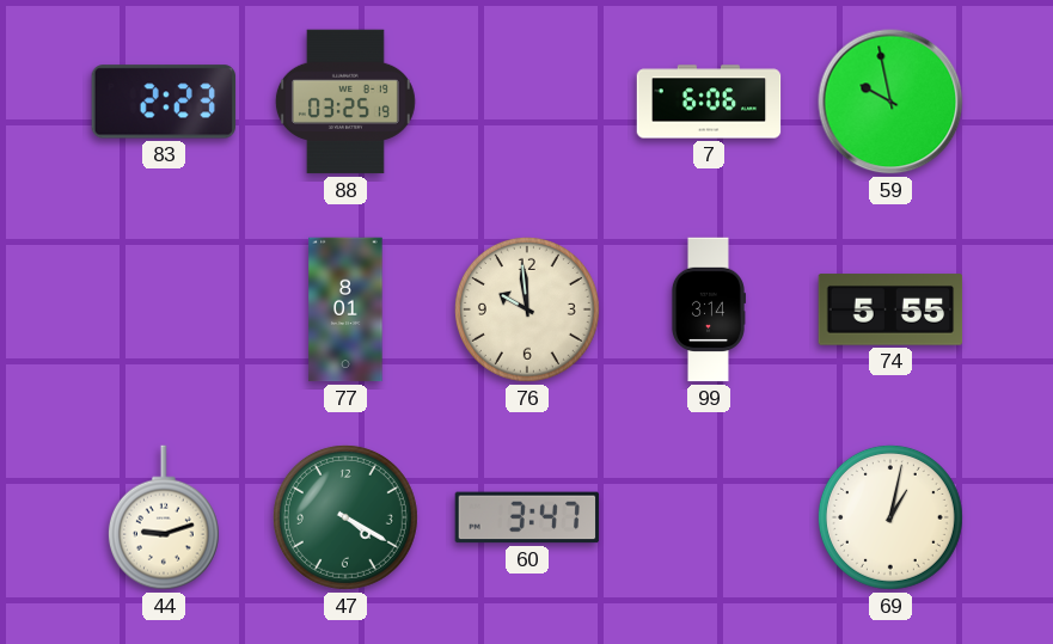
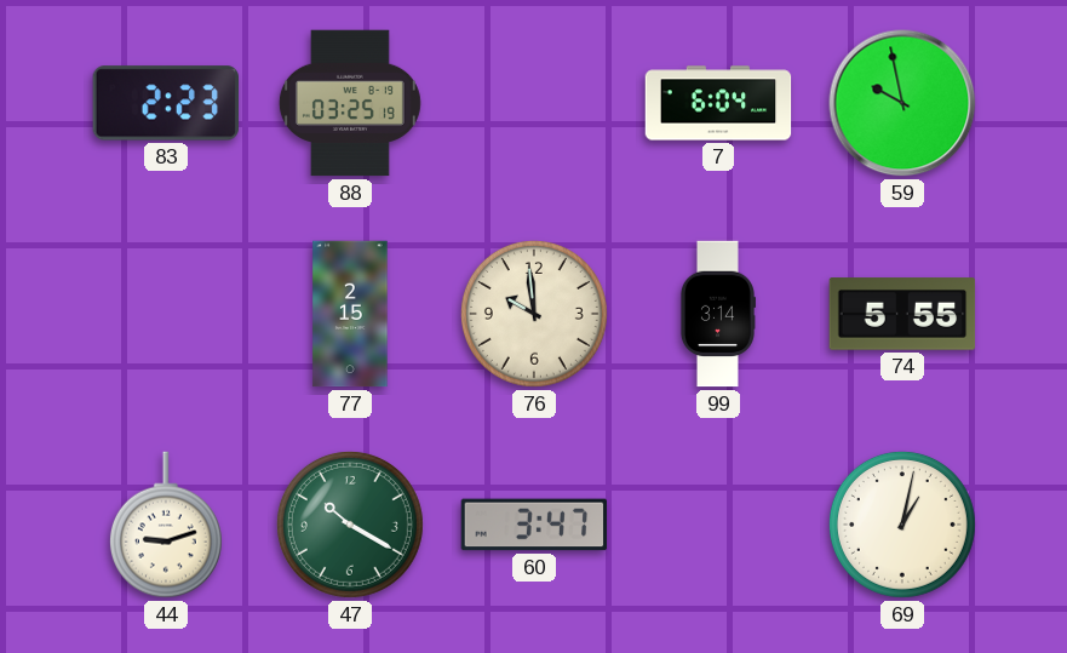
7: 6:06 -> 6:04 (718, 103)
77: 8:01 -> 2:15 (350, 314)
47: 4:20 -> 10:20 (350, 525)
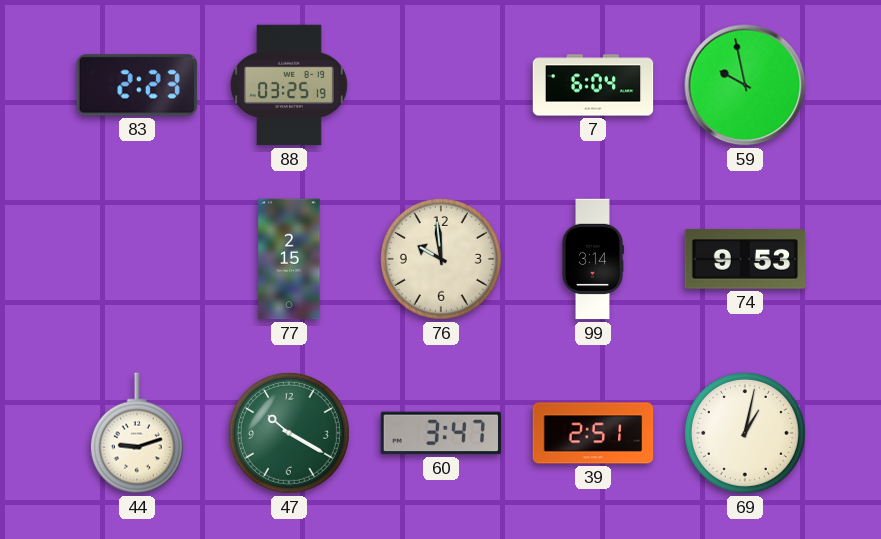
74: 5:55 -> 9:53 (745, 259)
39: none -> 2:51 (593, 433)
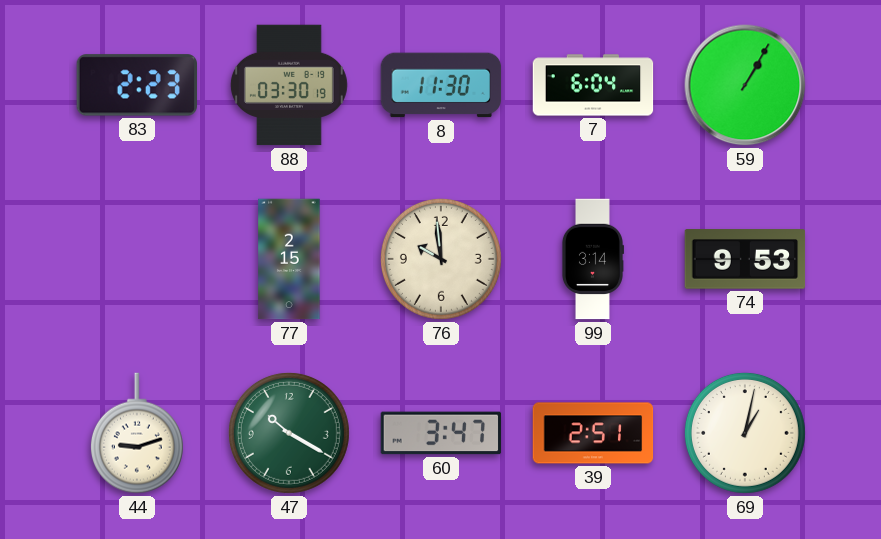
88: 03:25 -> 03:30 (289, 85)
8: none -> 11:30 (441, 85)
59: 9:58 -> 1:05 (745, 85)
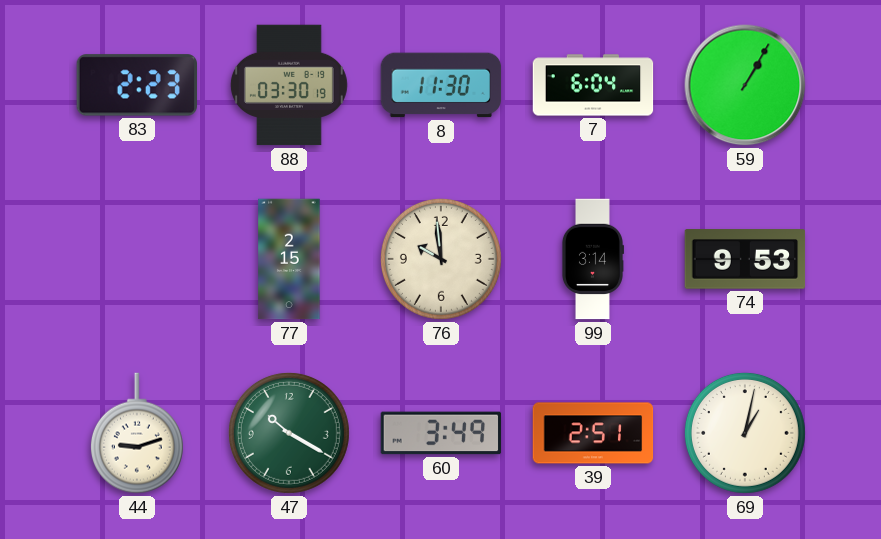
60: 3:47 -> 3:49 (441, 433)
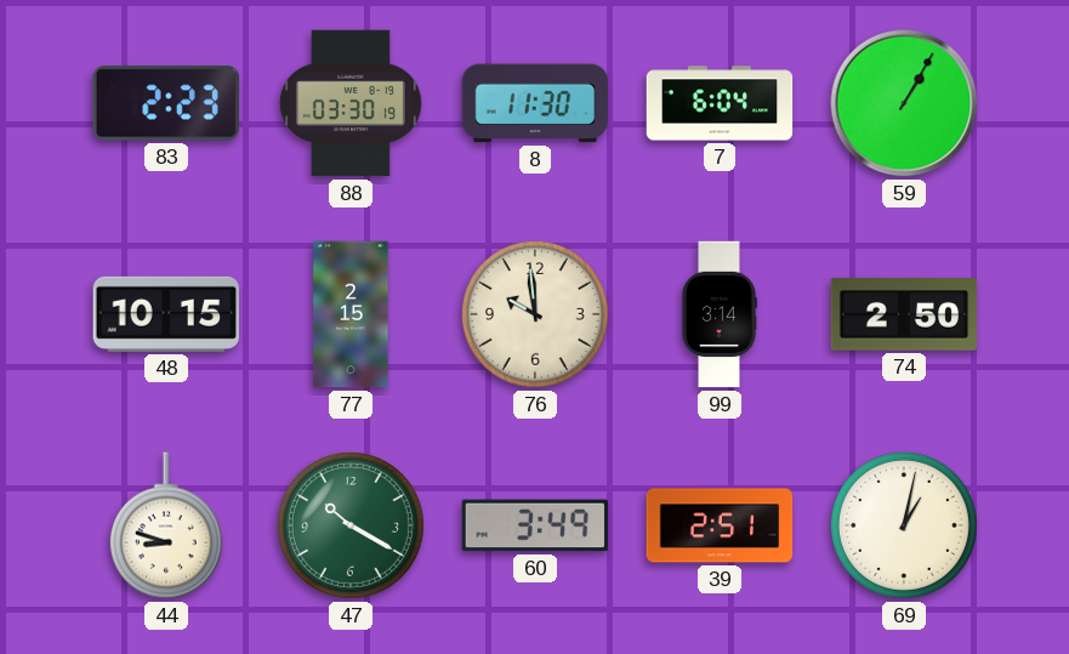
48: none -> 10:15 (166, 314)
74: 9:53 -> 2:50 (904, 314)
44: 9:12 -> 8:48 (166, 525)
